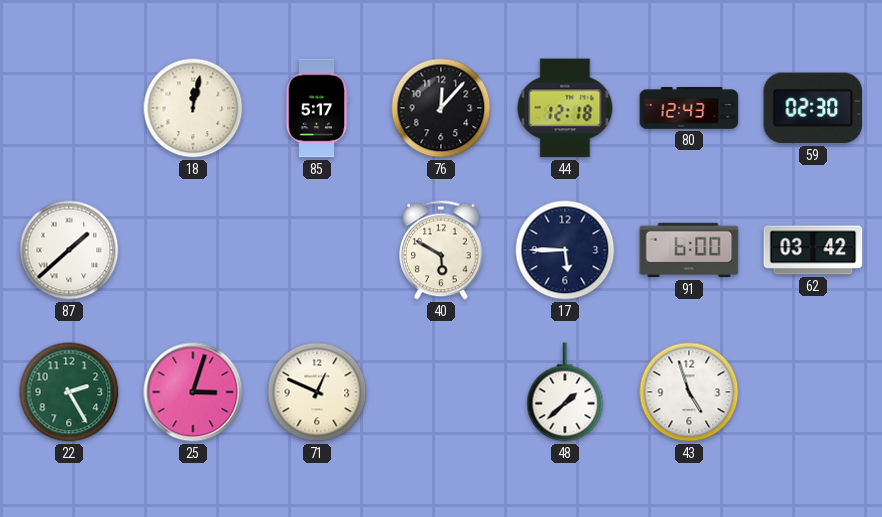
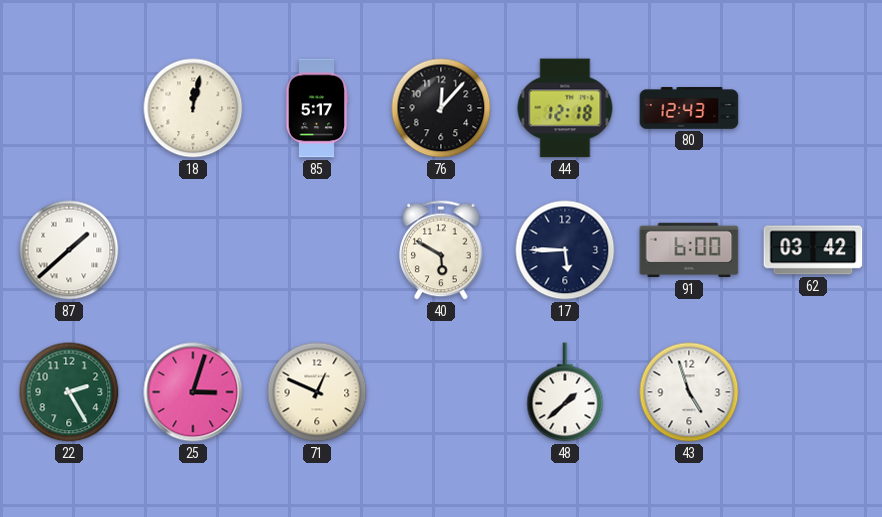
59: 02:30 -> none (813, 108)
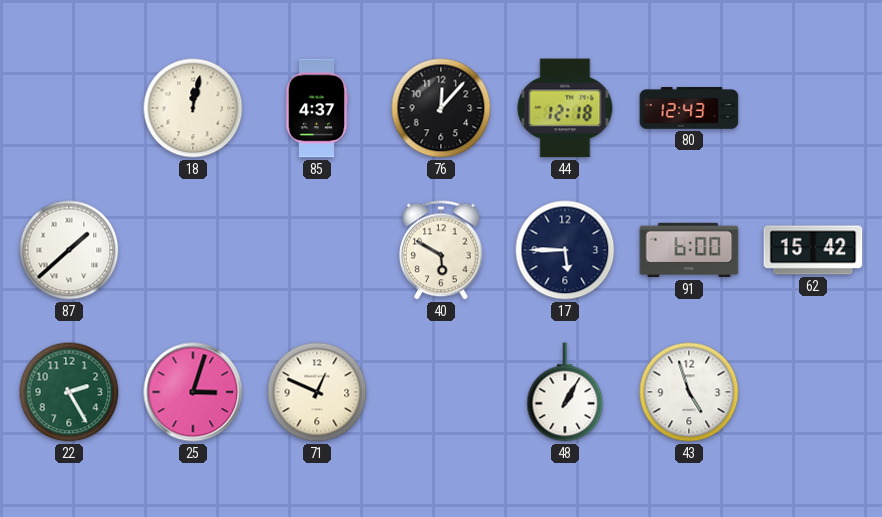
85: 5:17 -> 4:37 (317, 108)
62: 03:42 -> 15:42 (813, 250)
48: 1:38 -> 1:05 (565, 392)
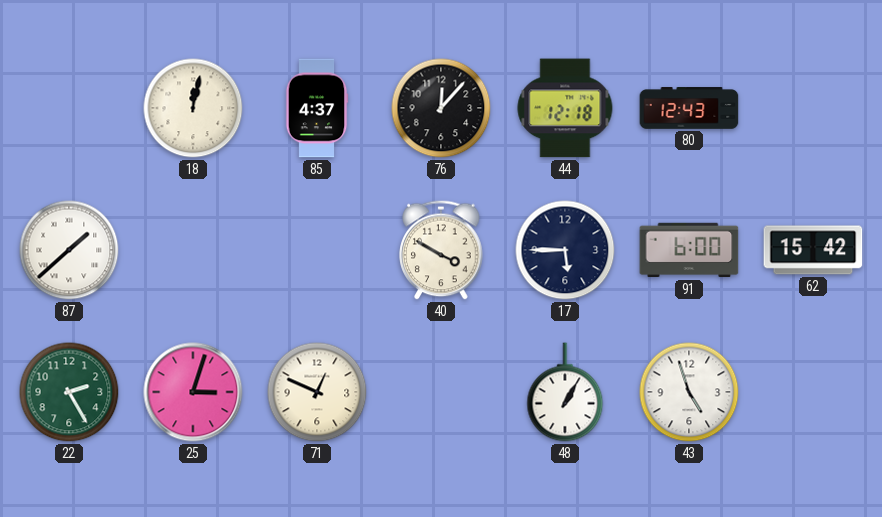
40: 5:50 -> 3:50 (441, 250)
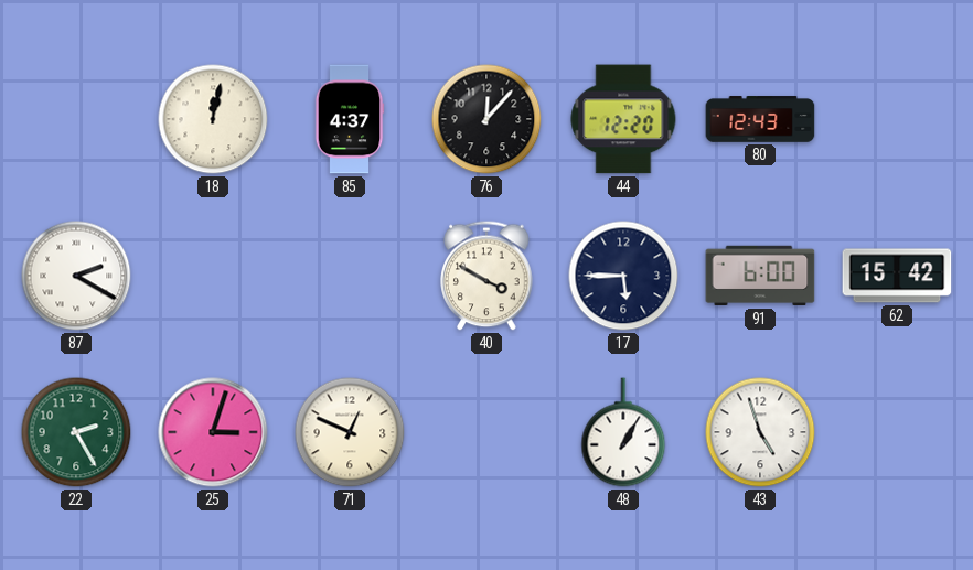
44: 12:18 -> 12:20 (623, 119)
87: 1:38 -> 2:20 (76, 276)
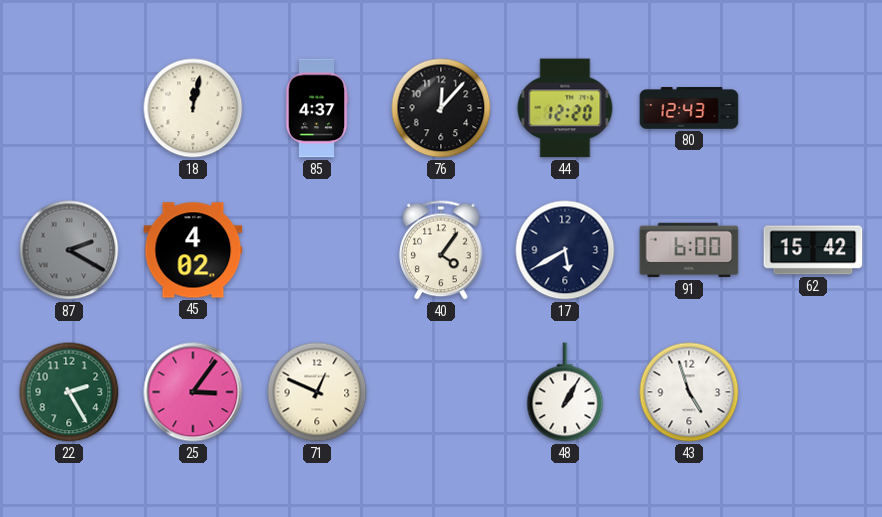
87 dial: white -> grey (69, 250)
45: none -> 4:02 (193, 250)
40: 3:50 -> 4:06 (441, 250)
17: 5:45 -> 5:40 (565, 250)
25: 3:03 -> 3:06 (193, 392)
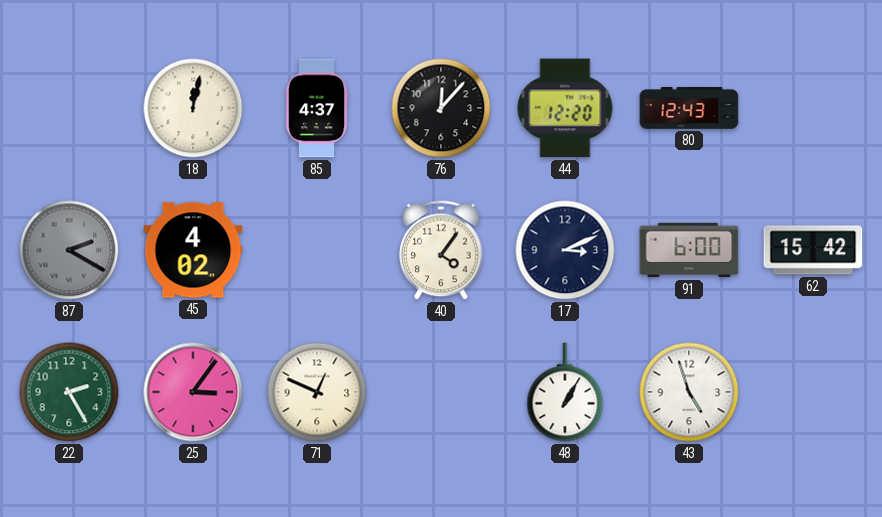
17: 5:40 -> 3:11 (565, 250)
